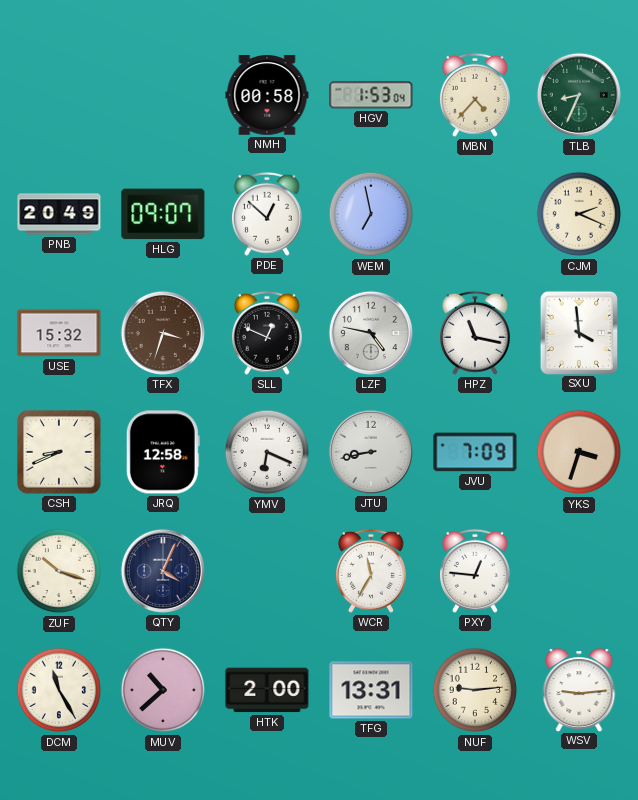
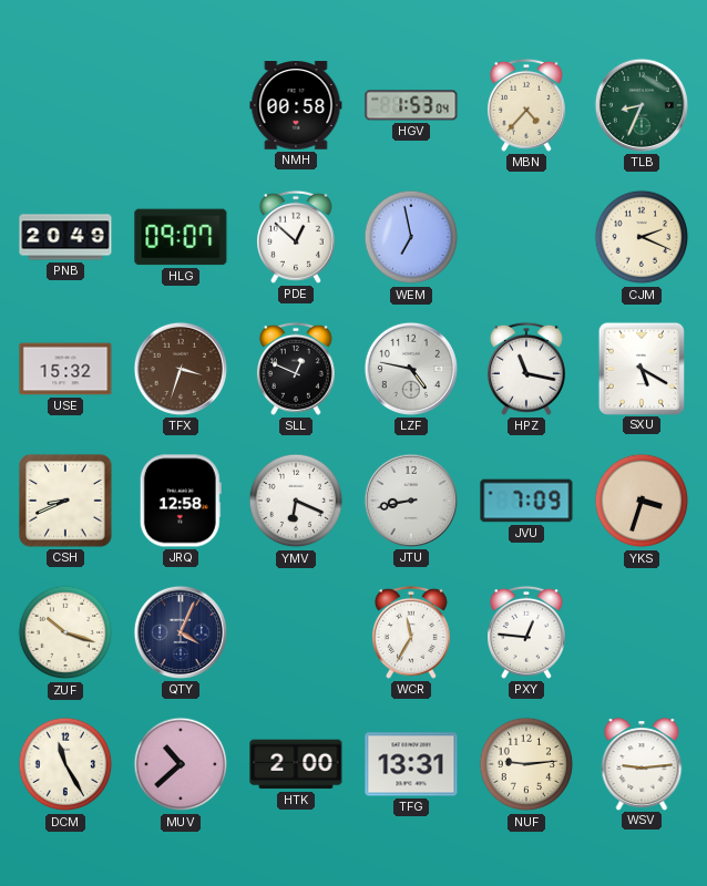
SXU: 3:59 -> 5:20 (641, 368)
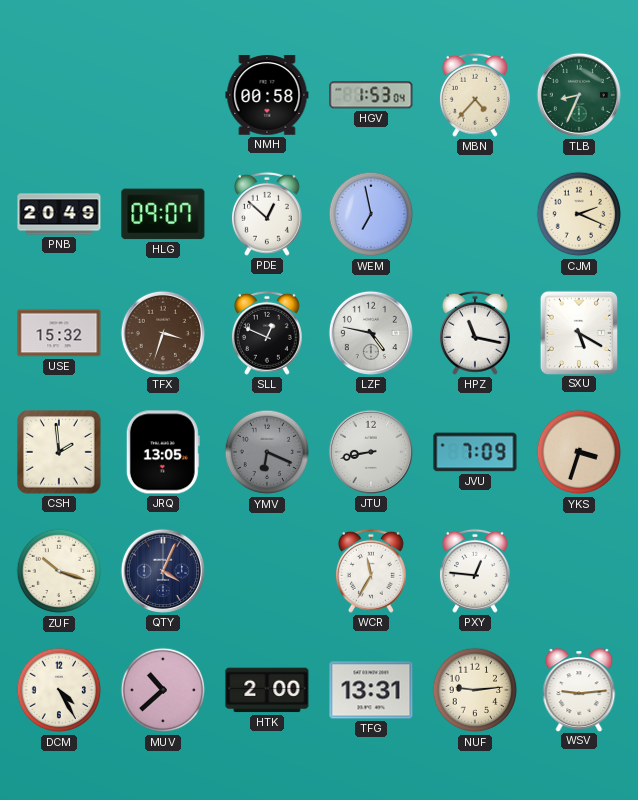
CSH: 8:41 -> 1:59 (59, 452)
JRQ: 12:58 -> 13:05 (163, 452)
YMV dial: white -> grey (267, 452)
DCM: 11:25 -> 4:25 (59, 690)
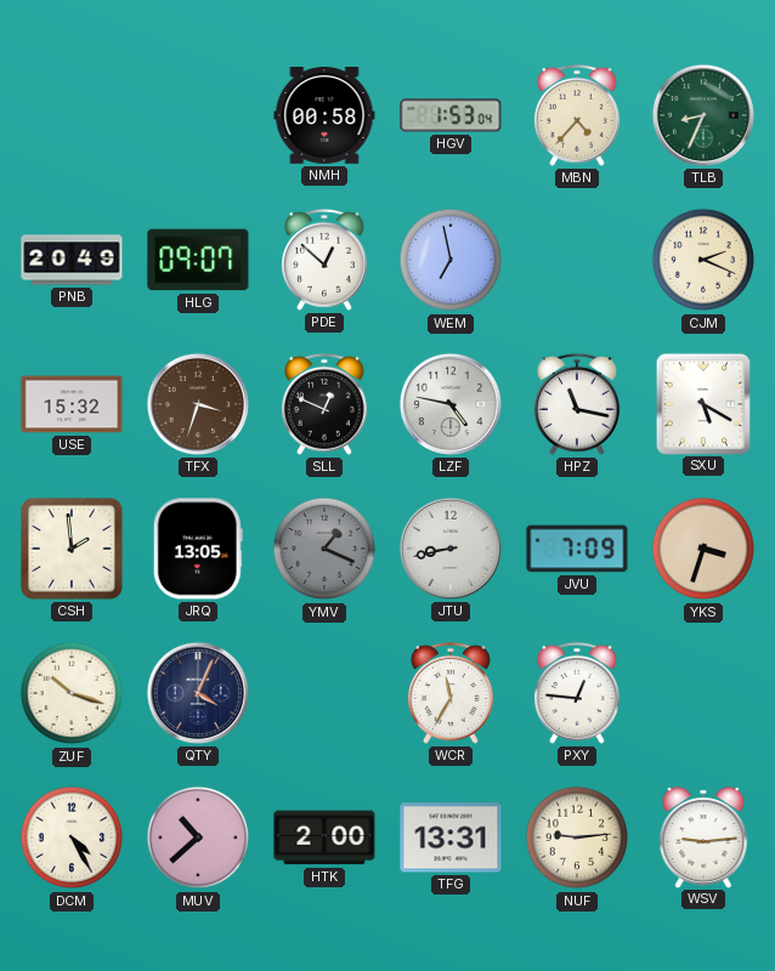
YMV: 6:19 -> 1:19 (324, 549)
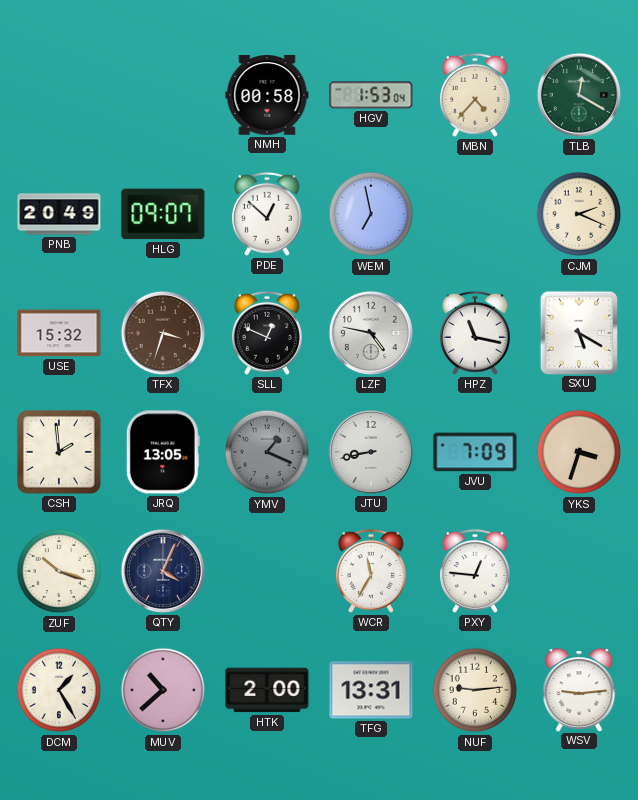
TLB: 8:34 -> 12:20 (579, 95)
DCM: 4:25 -> 1:25 (59, 690)
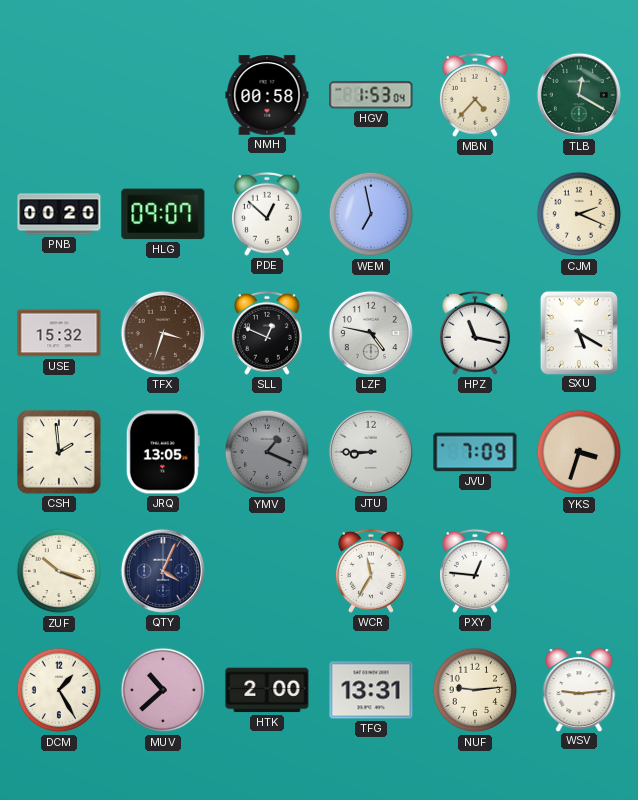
PNB: 20:49 -> 00:20 (59, 214)
JTU: 8:43 -> 8:45 (371, 452)
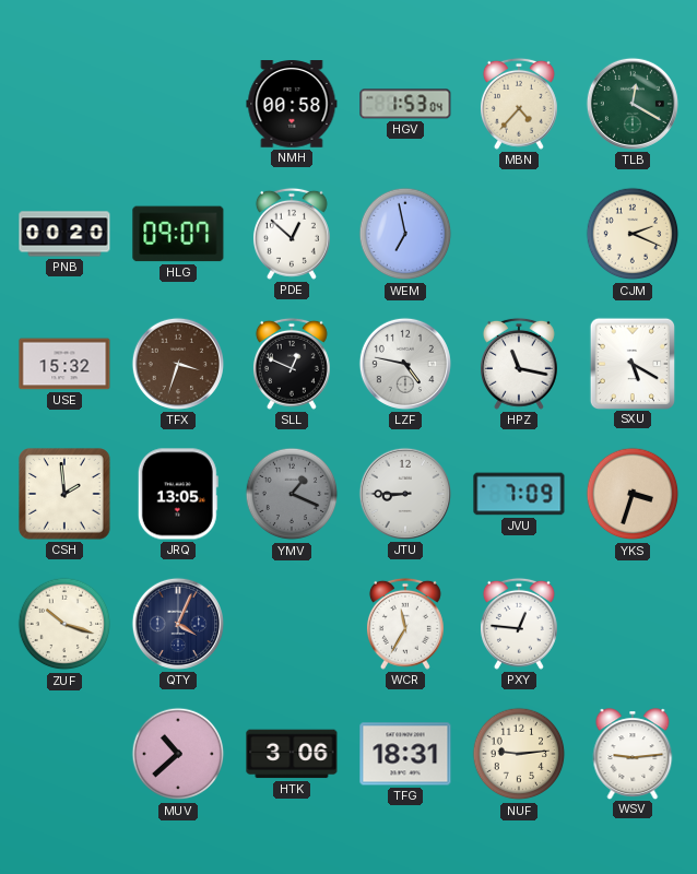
DCM: 1:25 -> none (59, 690)
HTK: 2:00 -> 3:06 (292, 754)
TFG: 13:31 -> 18:31 (405, 754)
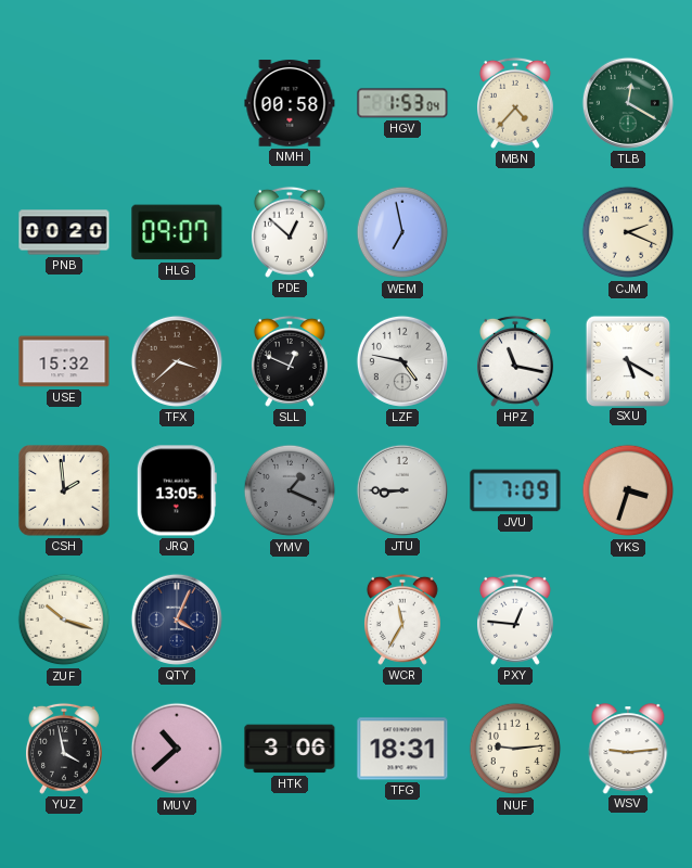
TFX: 3:33 -> 3:38 (177, 361)
YUZ: none -> 3:58 (64, 749)
